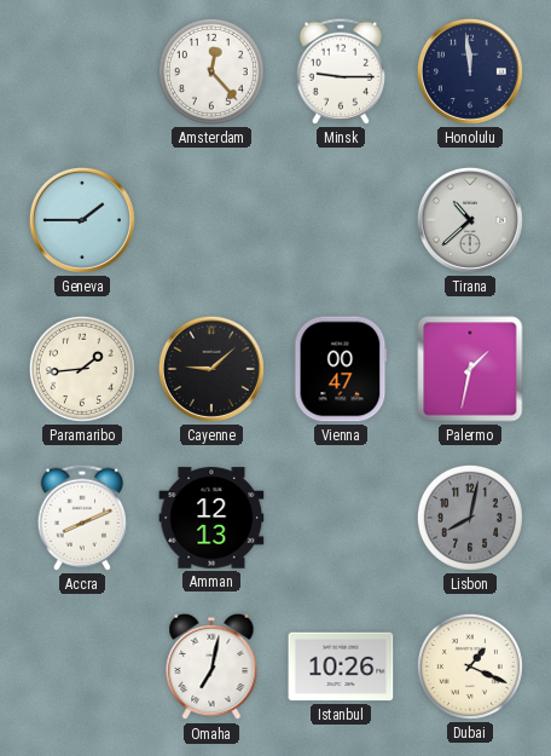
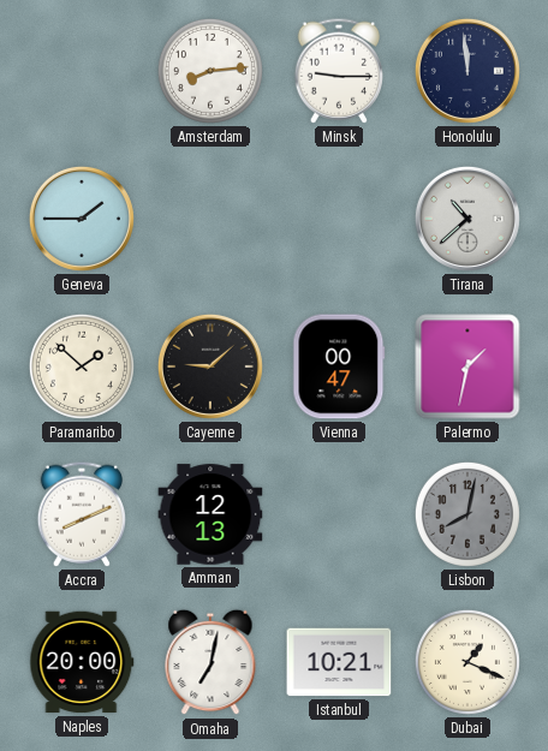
Amsterdam: 12:23 -> 8:14 (210, 71)
Paramaribo: 1:44 -> 1:52 (82, 366)
Naples: none -> 20:00 (82, 662)
Istanbul: 10:26 -> 10:21 (339, 662)
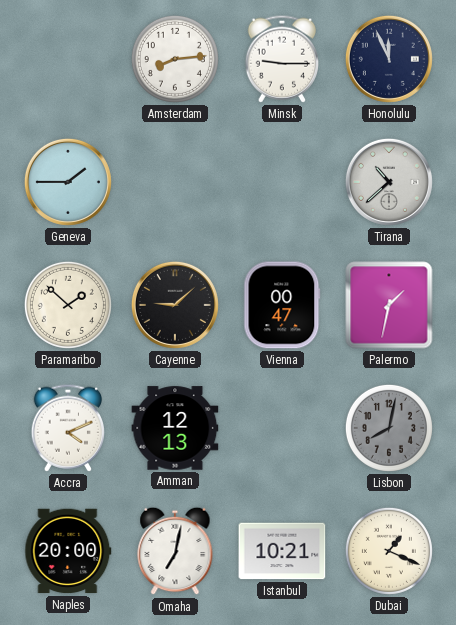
Honolulu: 11:59 -> 11:56 (389, 59)
Accra: 8:11 -> 4:11 (68, 428)
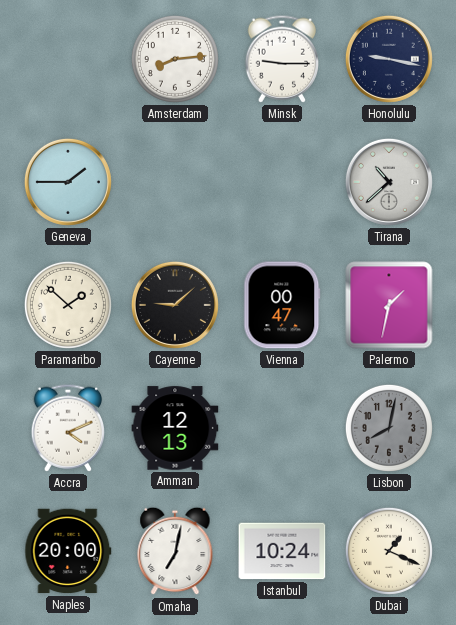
Honolulu: 11:56 -> 9:17 (389, 59)
Istanbul: 10:21 -> 10:24 (282, 551)
